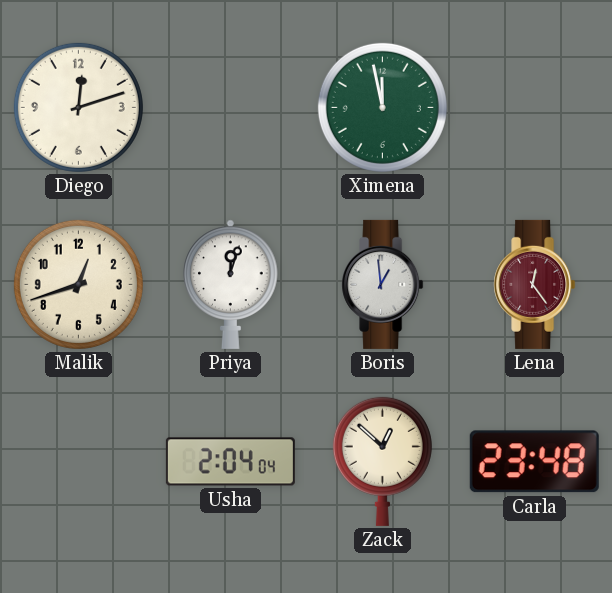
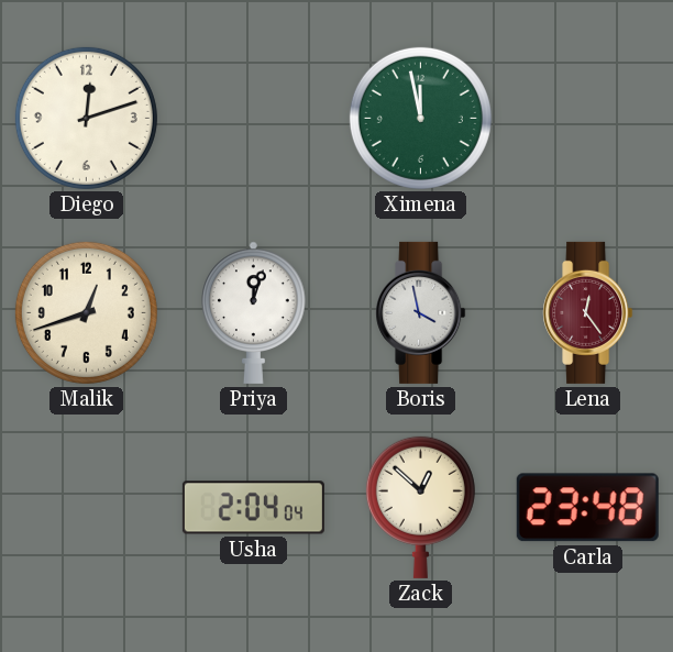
Boris: 12:59 -> 3:58 (421, 312)
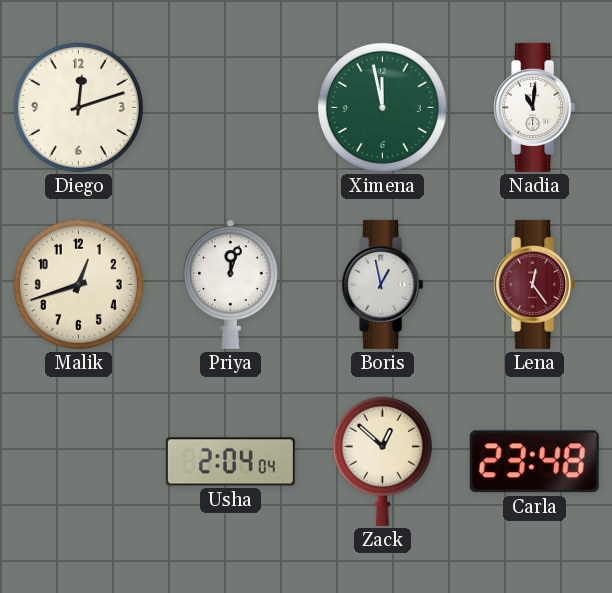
Nadia: none -> 11:01 (535, 107)
Boris: 3:58 -> 12:58 (383, 284)
